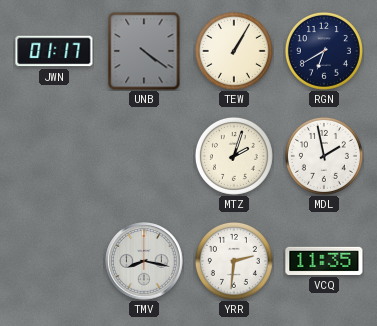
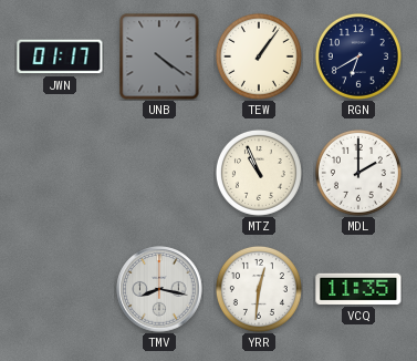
TEW: 1:05 -> 1:06 (259, 56)
MTZ: 2:03 -> 10:56 (259, 173)
MDL: 1:58 -> 2:00 (358, 173)
YRR: 2:31 -> 12:31 (259, 289)
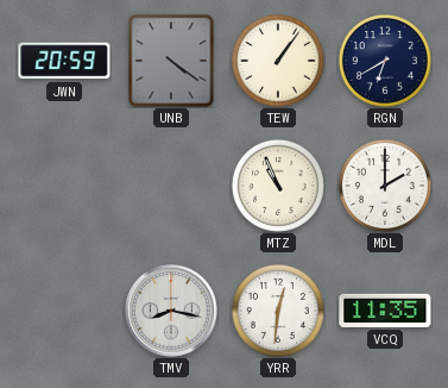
JWN: 01:17 -> 20:59 (64, 61)
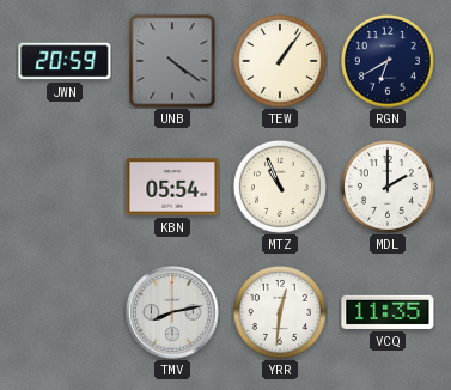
KBN: none -> 05:54 (172, 187)
TMV: 8:17 -> 8:13 (172, 312)
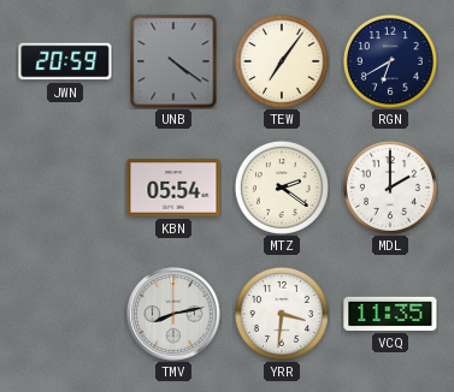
TEW: 1:06 -> 7:06 (282, 61)
MTZ: 10:56 -> 2:21 (282, 188)
YRR: 12:31 -> 3:31 (282, 314)
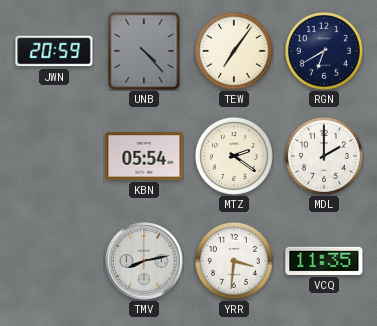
UNB: 4:21 -> 4:23 (144, 51)
